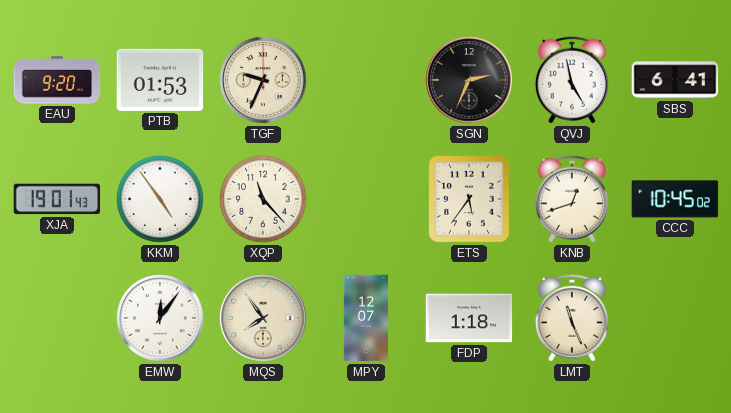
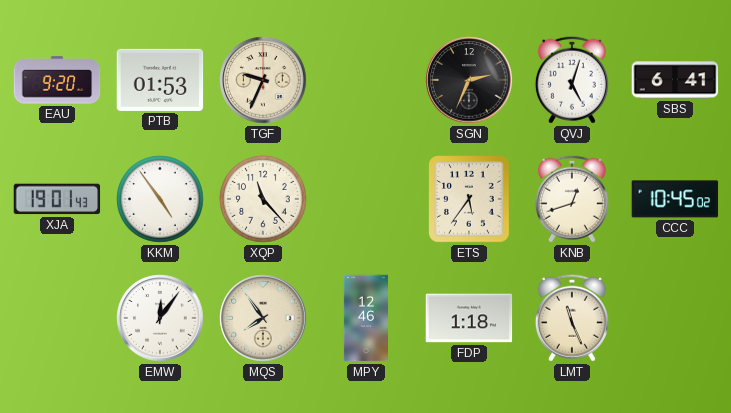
QVJ: 4:58 -> 5:03 (572, 80)
MPY: 12:07 -> 12:46 (365, 318)
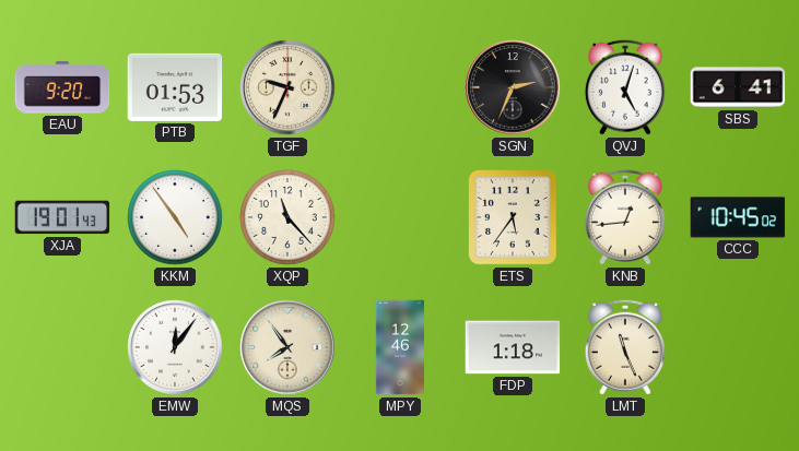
KNB: 12:42 -> 12:44 (625, 217)
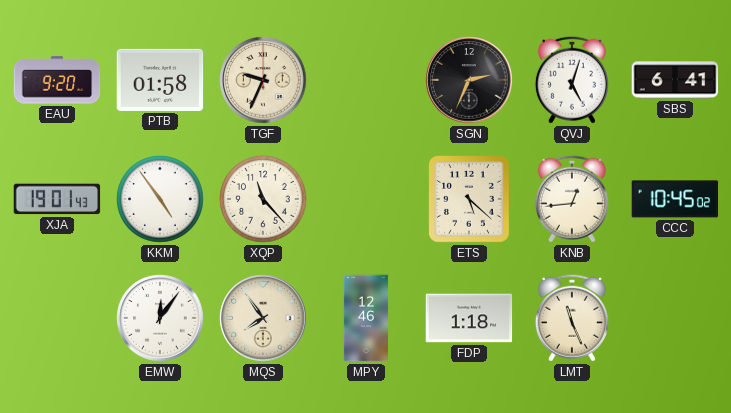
PTB: 01:53 -> 01:58 (160, 80)
ETS: 5:36 -> 5:22 (470, 200)
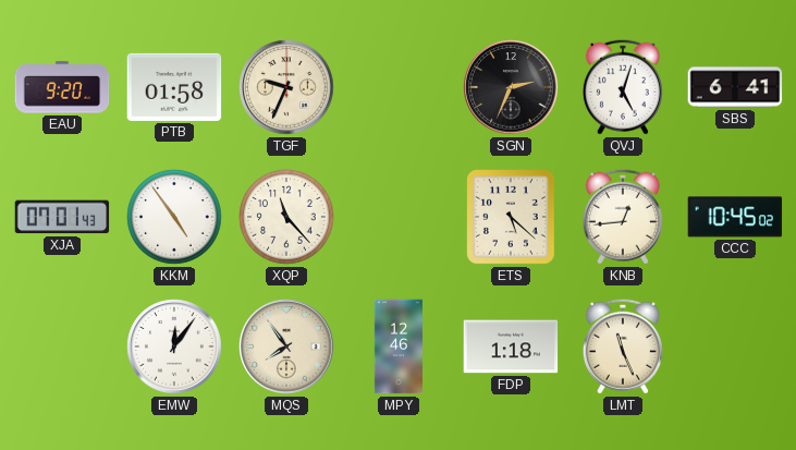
XJA: 19:01 -> 07:01 (62, 217)
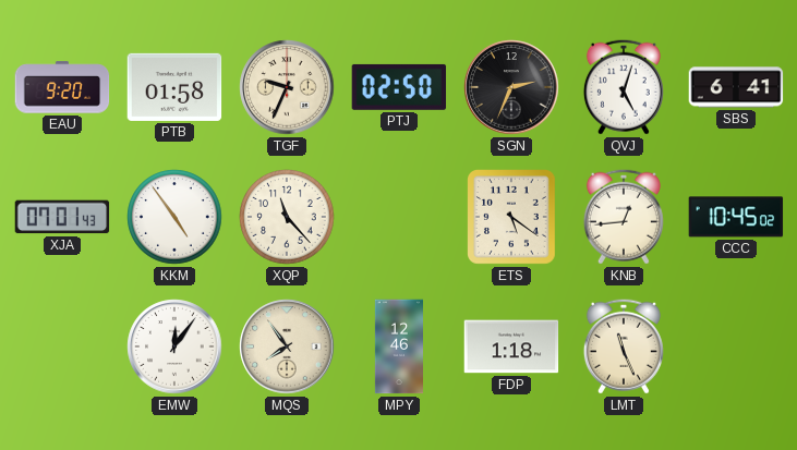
PTJ: none -> 02:50 (399, 87)
ETS: 5:22 -> 5:21 (512, 218)
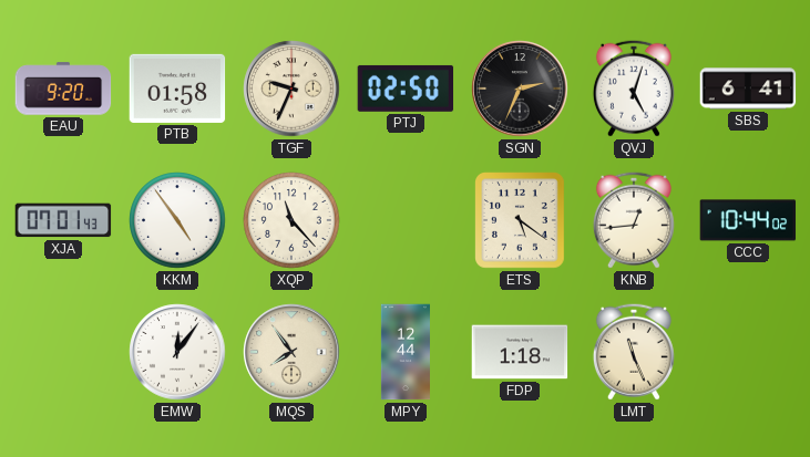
CCC: 10:45 -> 10:44 (748, 220)
MPY: 12:46 -> 12:44 (404, 352)
